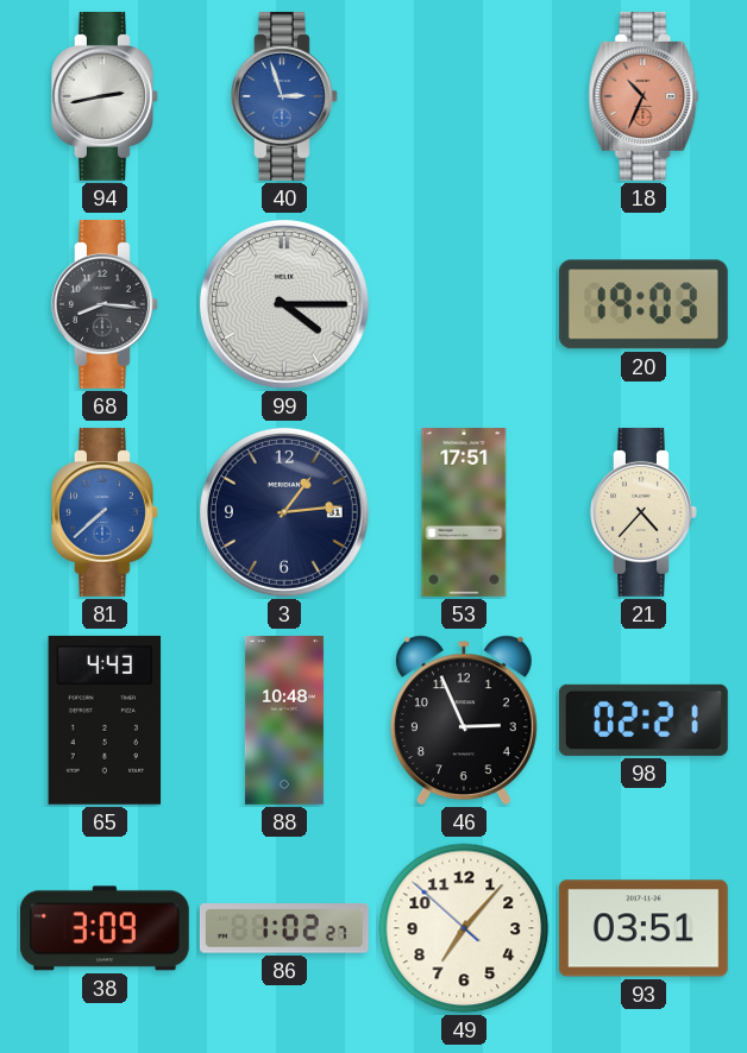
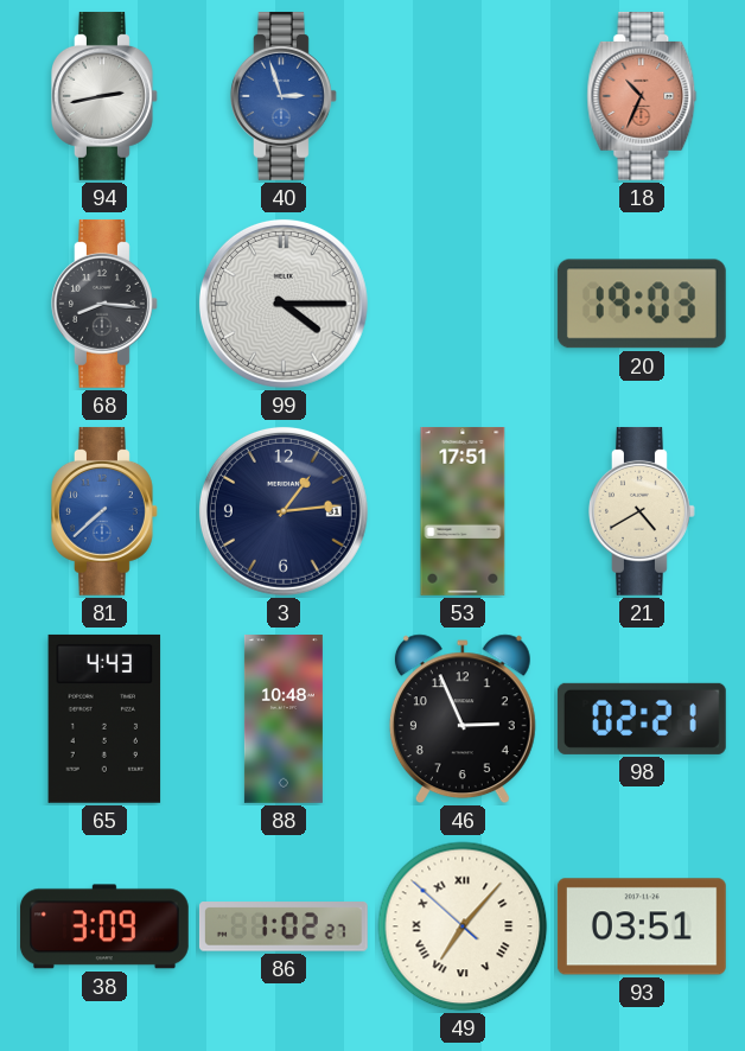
21: 4:37 -> 4:40 (643, 511)
49 numerals: Arabic -> Roman (463, 926)
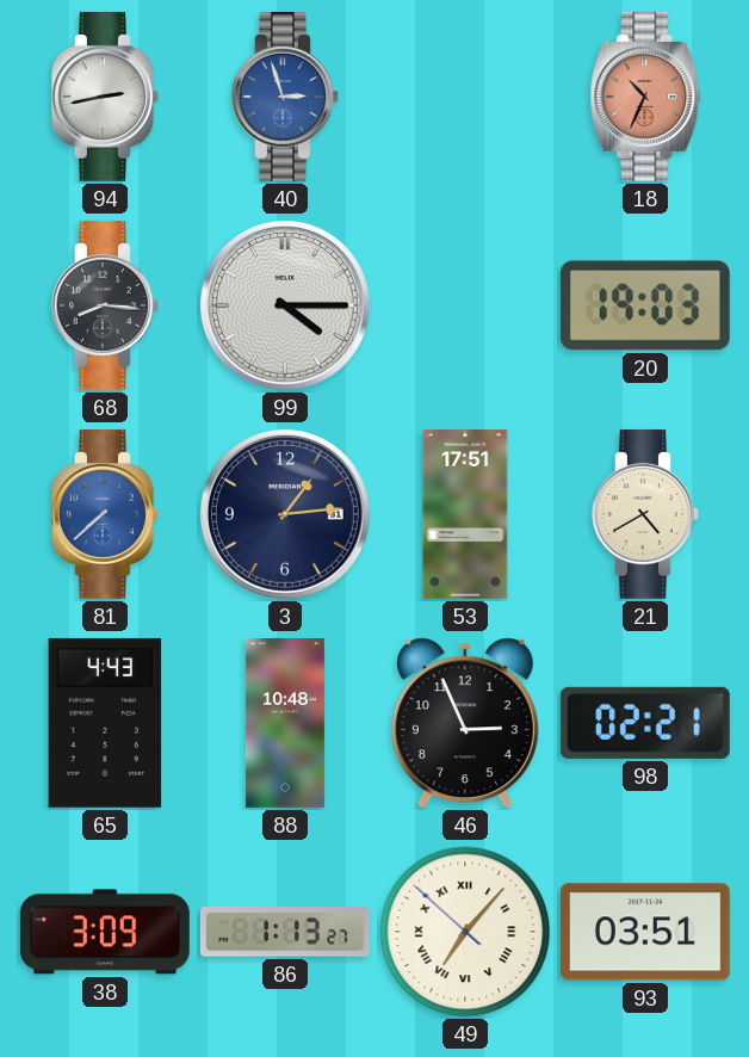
86: 1:02 -> 1:13 (285, 932)
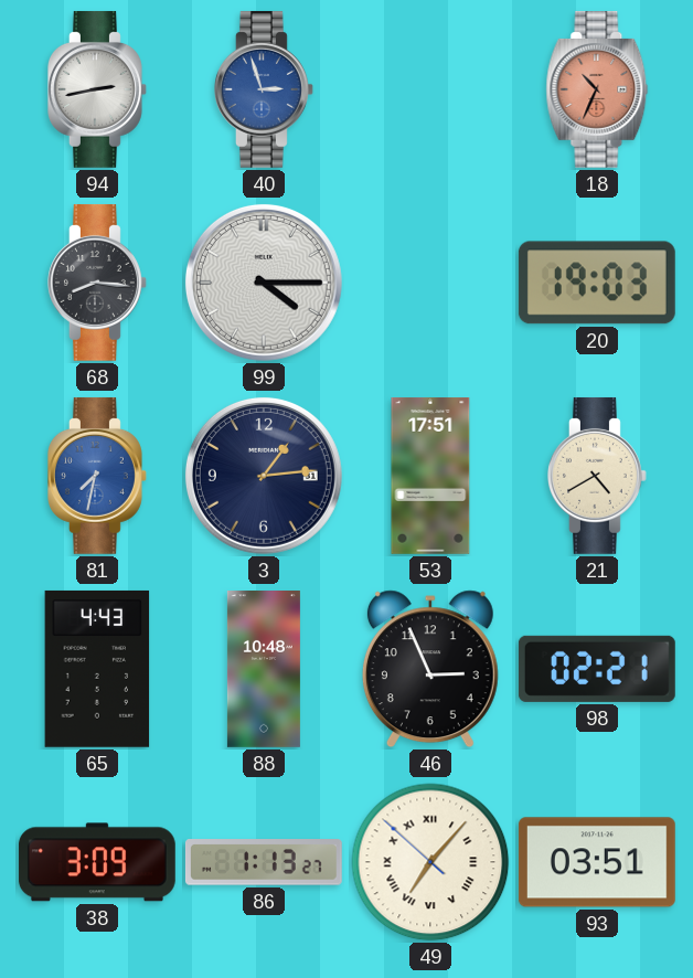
81: 7:38 -> 7:32 (98, 476)
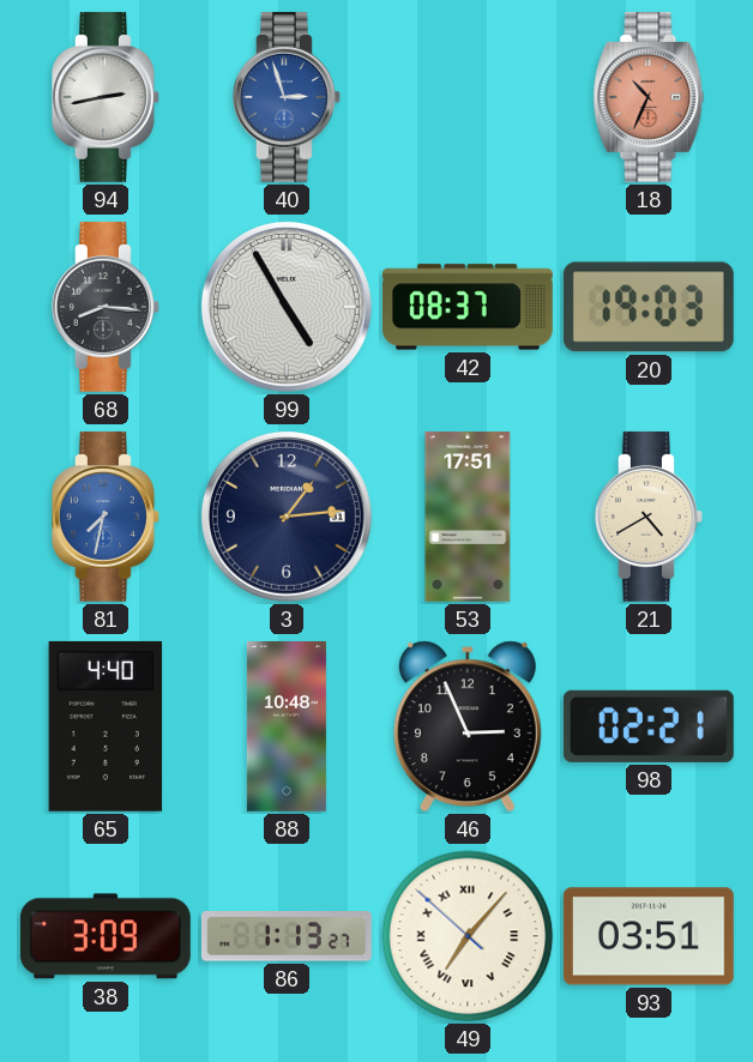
99: 4:15 -> 4:55 (287, 307)
42: none -> 08:37 (468, 307)
65: 4:43 -> 4:40 (106, 726)
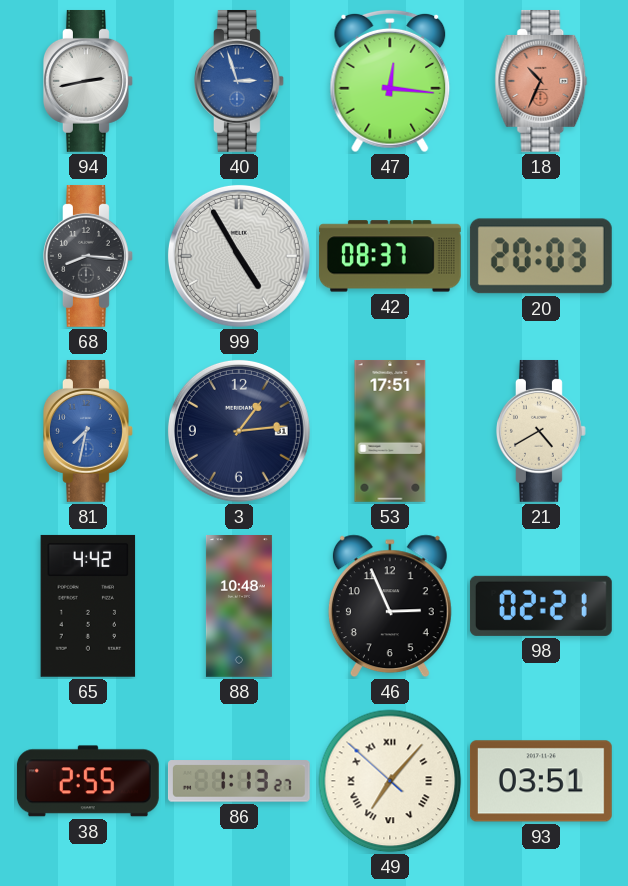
47: none -> 12:16 (390, 81)
20: 19:03 -> 20:03 (541, 256)
65: 4:40 -> 4:42 (88, 606)
38: 3:09 -> 2:55 (88, 781)
